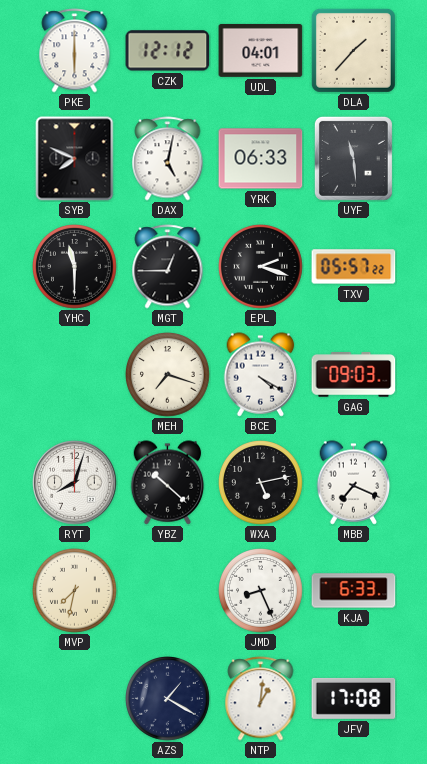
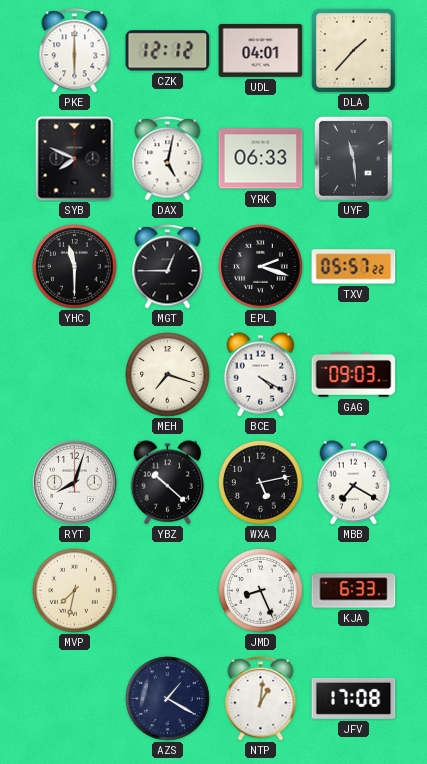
MBB: 7:19 -> 7:20 (354, 483)
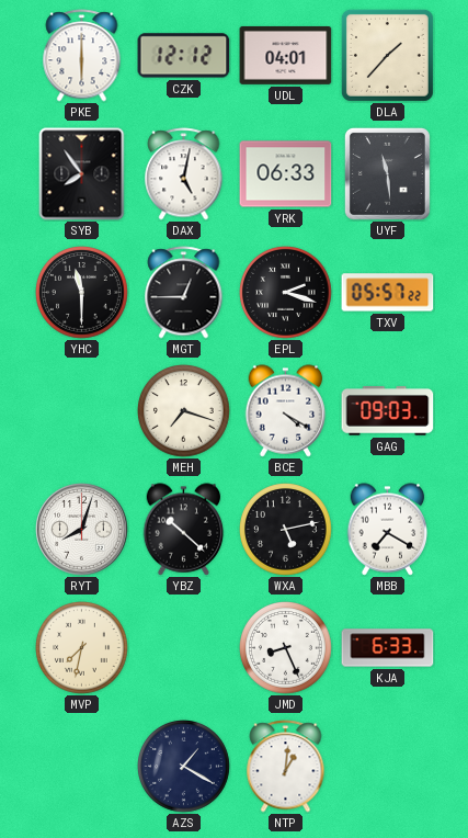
SYB: 7:49 -> 7:54 (82, 174)
JFV: 17:08 -> none (354, 698)
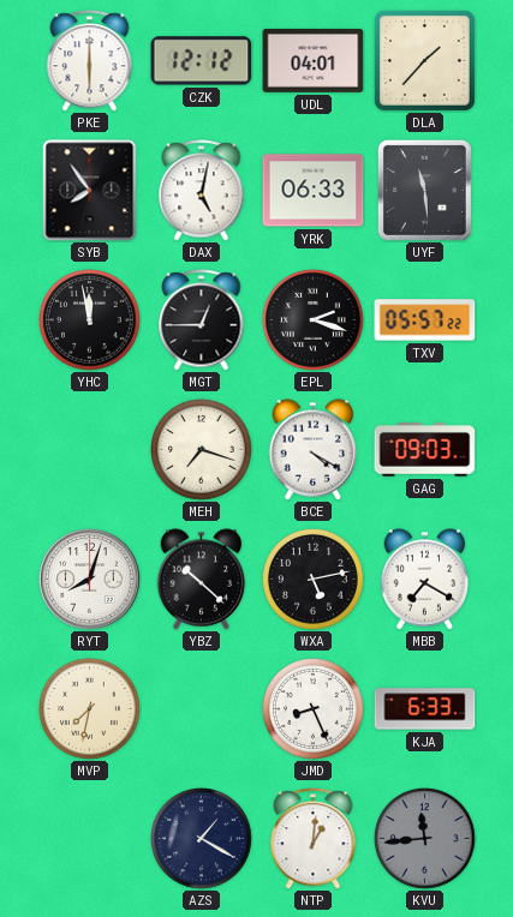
YHC: 11:30 -> 11:58 (90, 320)
KVU: none -> 11:44 (425, 839)
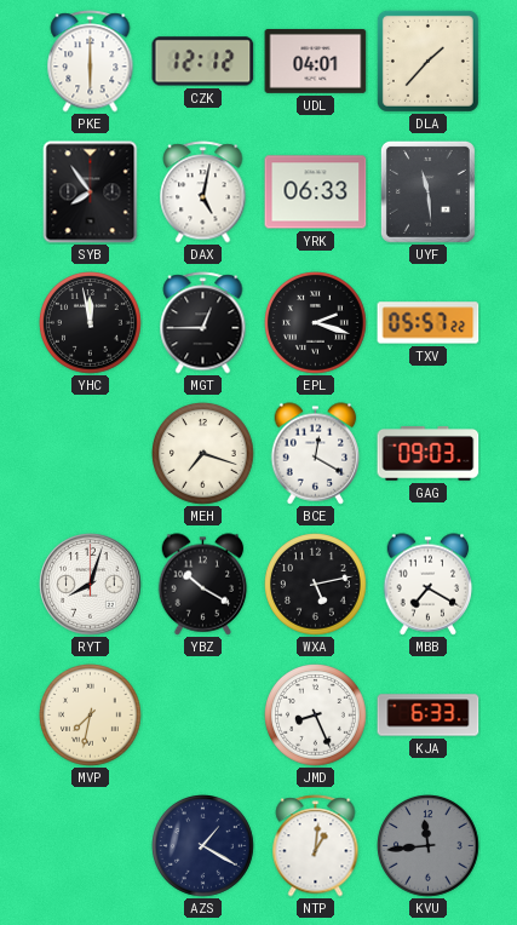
BCE: 4:20 -> 12:20 (316, 454)
YBZ: 10:22 -> 10:20 (203, 585)
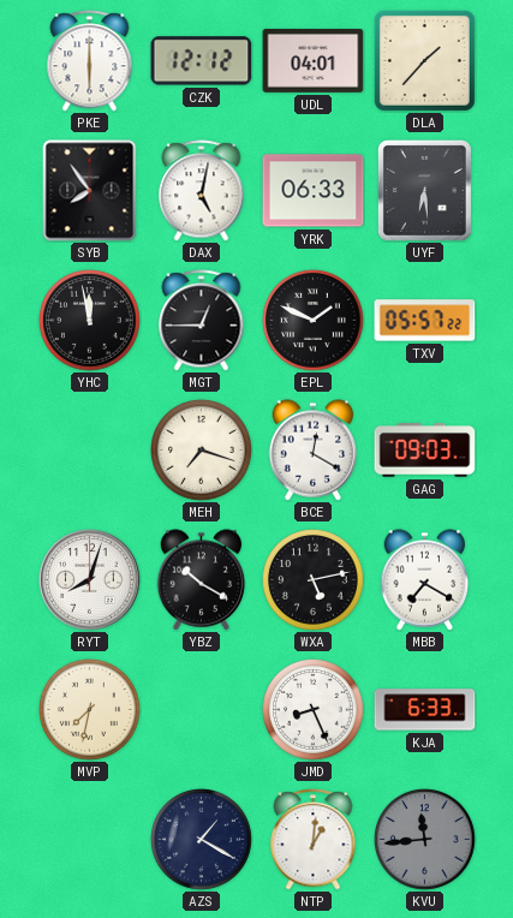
UYF: 11:29 -> 6:29 (424, 190)
EPL: 2:18 -> 1:49 (314, 321)
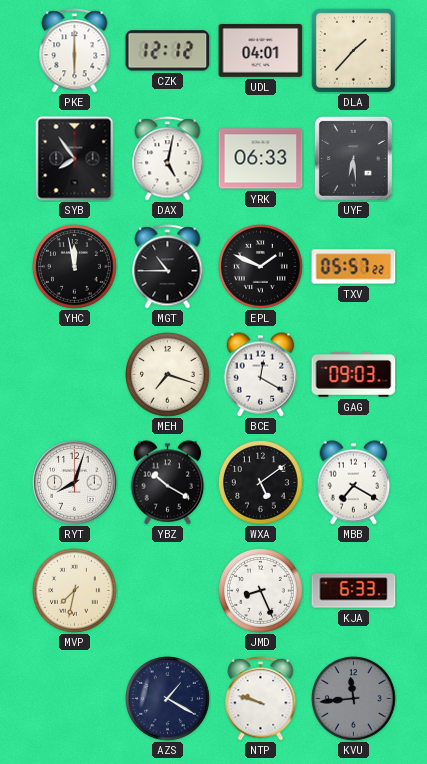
MGT: 12:45 -> 10:45 (168, 267)
WXA: 5:13 -> 5:09 (261, 483)
NTP: 1:01 -> 9:48 (261, 699)
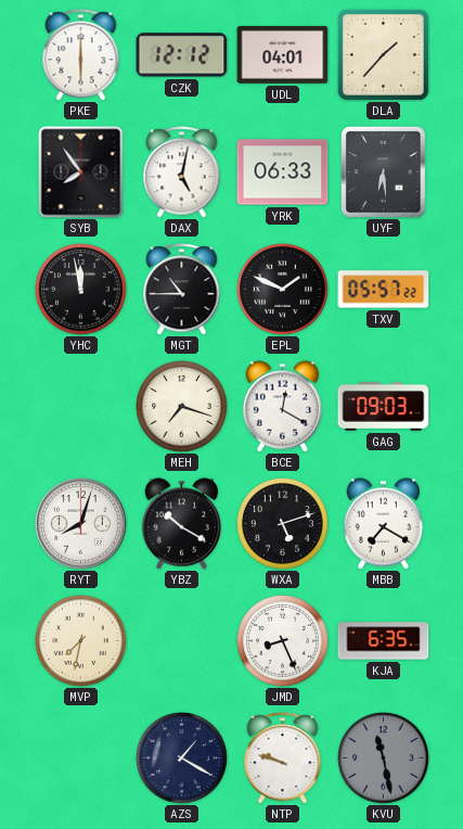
WXA: 5:09 -> 5:12 (283, 524)
KJA: 6:33 -> 6:35 (384, 641)
KVU: 11:44 -> 11:28 (384, 758)
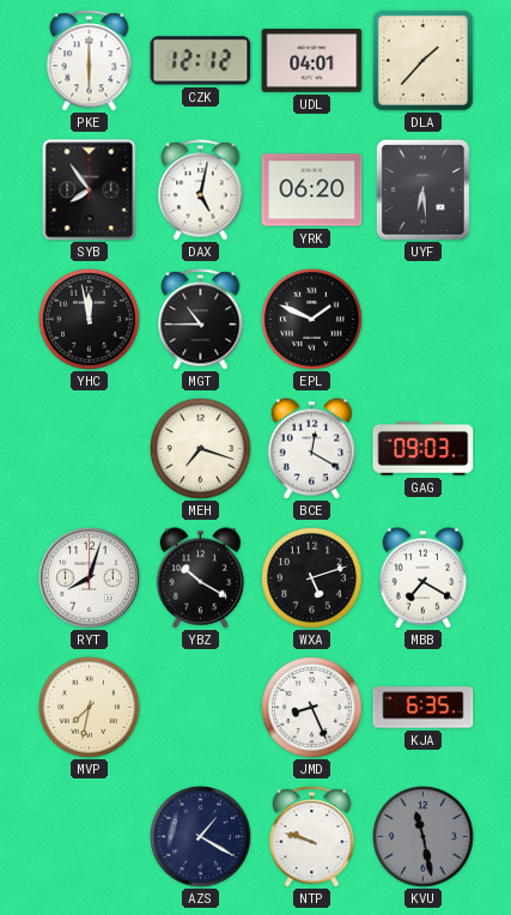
YRK: 06:33 -> 06:20 (312, 190)
TXV: 05:57 -> none (384, 290)
